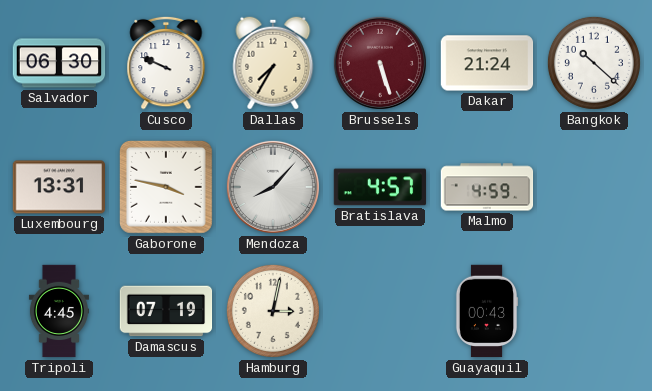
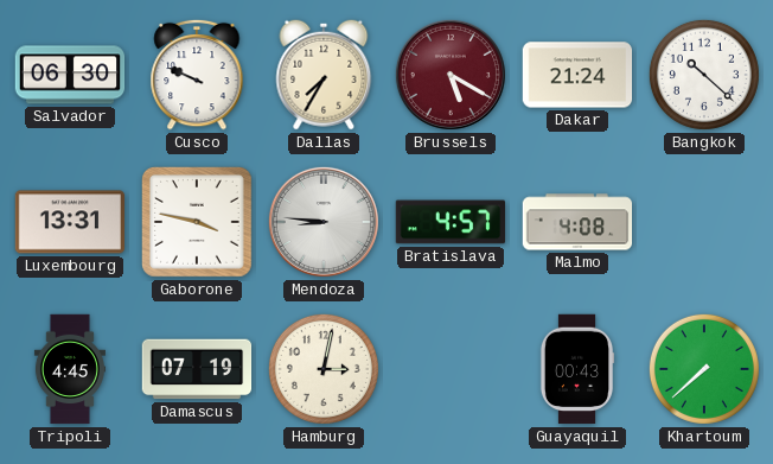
Brussels: 5:27 -> 5:20 (451, 75)
Mendoza: 8:07 -> 8:46 (324, 222)
Malmo: 4:59 -> 4:08 (577, 222)
Khartoum: none -> 7:38 (704, 369)
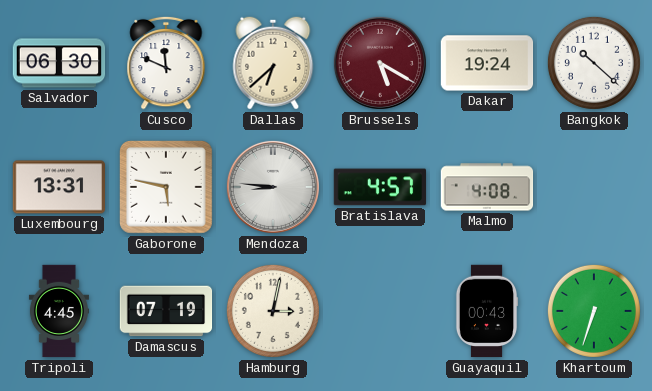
Cusco: 9:49 -> 11:49 (166, 63)
Dallas: 7:35 -> 6:38 (273, 63)
Dakar: 21:24 -> 19:24 (487, 63)
Gaborone: 3:47 -> 5:47 (166, 187)
Khartoum: 7:38 -> 6:33 (594, 311)
